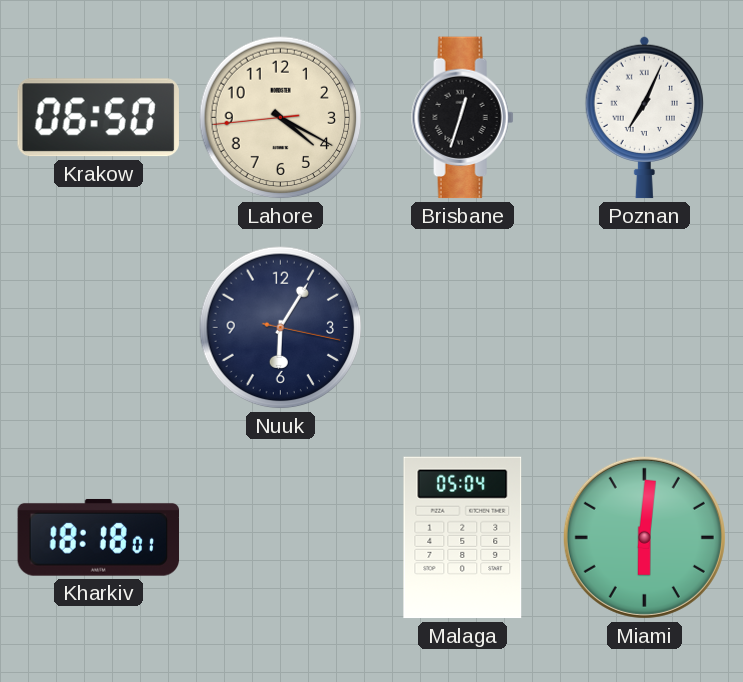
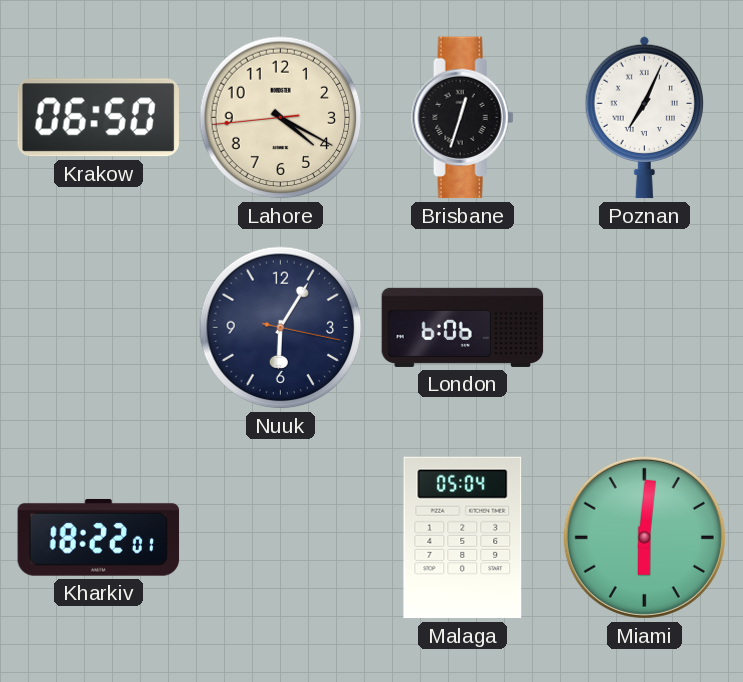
London: none -> 6:06 (463, 327)
Kharkiv: 18:18 -> 18:22 (99, 537)
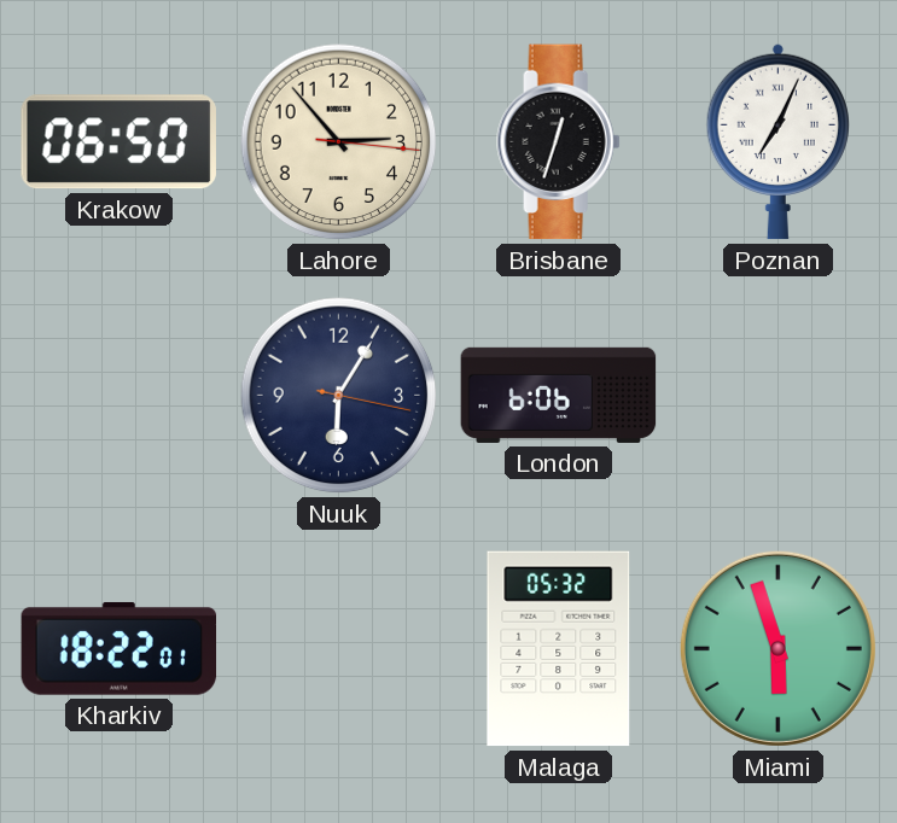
Lahore: 4:19 -> 2:53 (339, 142)
Malaga: 05:04 -> 05:32 (559, 649)
Miami: 6:01 -> 5:57 (777, 648)
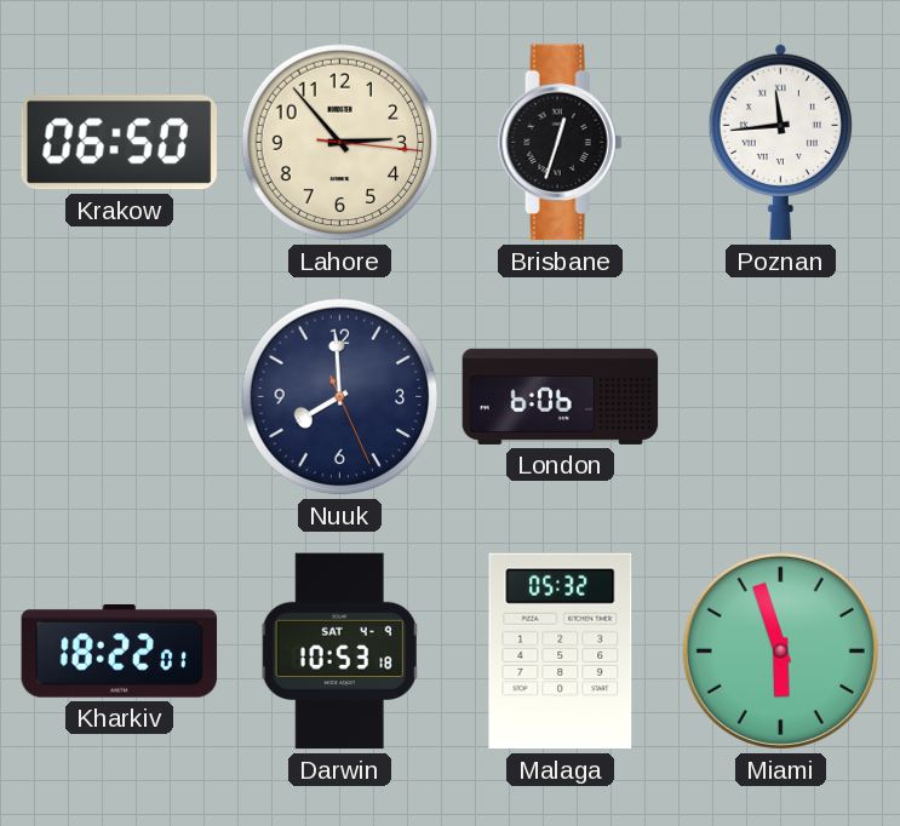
Poznan: 7:04 -> 11:44 (780, 142)
Nuuk: 6:05 -> 7:59 (340, 397)
Darwin: none -> 10:53 (340, 652)
